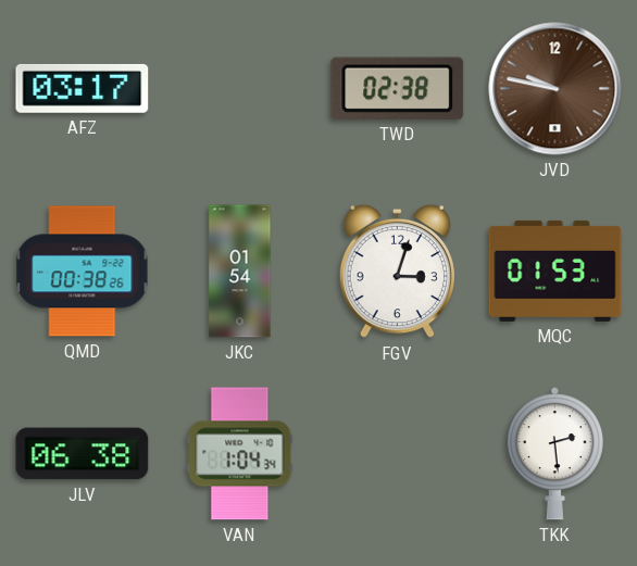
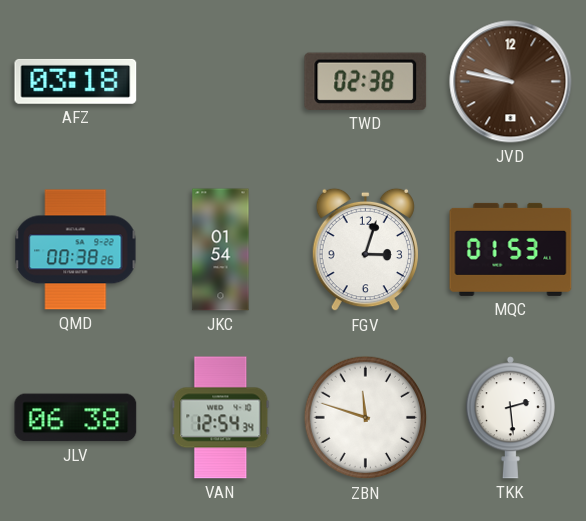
AFZ: 03:17 -> 03:18 (76, 81)
VAN: 1:04 -> 12:54 (221, 418)
ZBN: none -> 11:48 (366, 418)
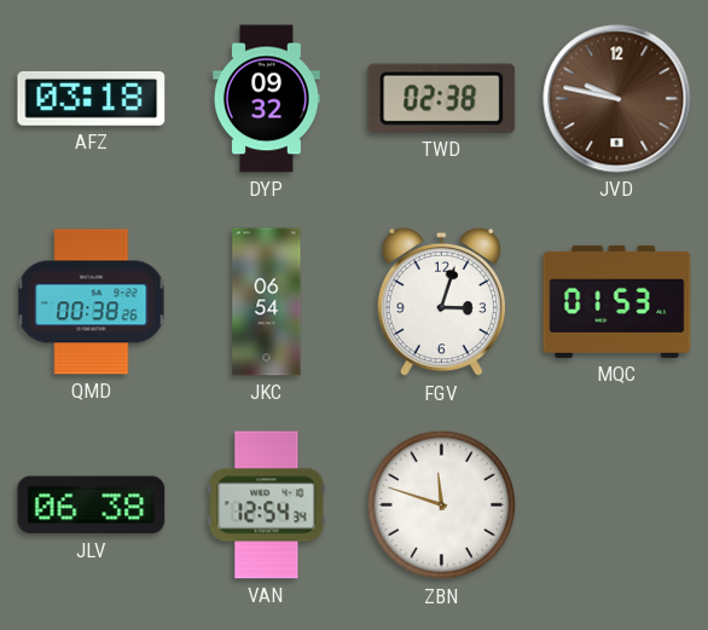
DYP: none -> 09:32 (266, 99)
JKC: 01:54 -> 06:54 (267, 302)
TKK: 2:29 -> none (510, 418)
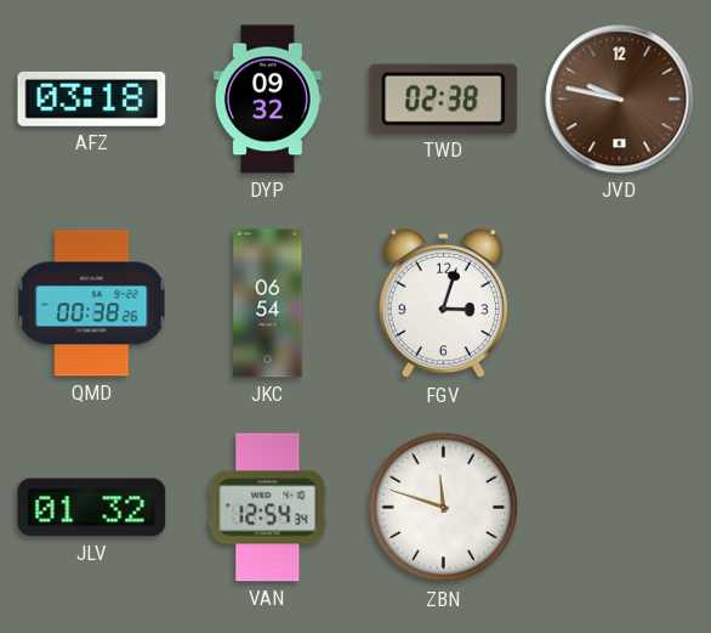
MQC: 01:53 -> none (617, 301)
JLV: 06:38 -> 01:32 (92, 508)
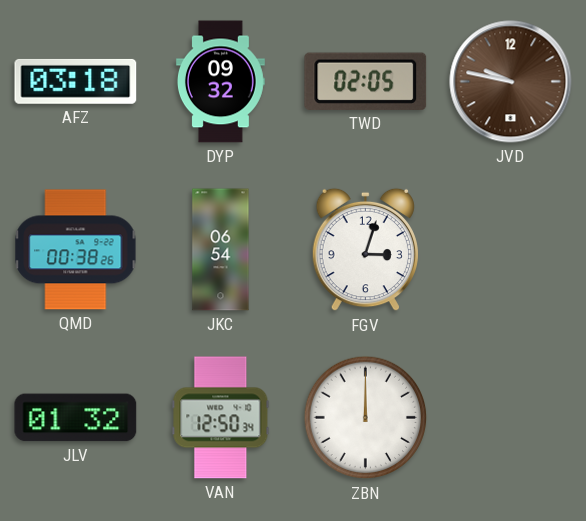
TWD: 02:38 -> 02:05 (366, 81)
VAN: 12:54 -> 12:50 (221, 418)
ZBN: 11:48 -> 12:00 (366, 418)
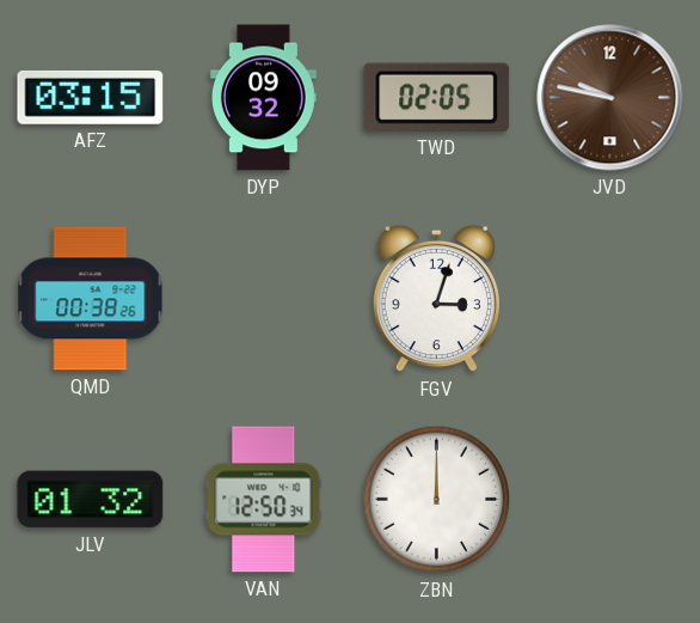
AFZ: 03:18 -> 03:15 (91, 97)
JKC: 06:54 -> none (221, 250)
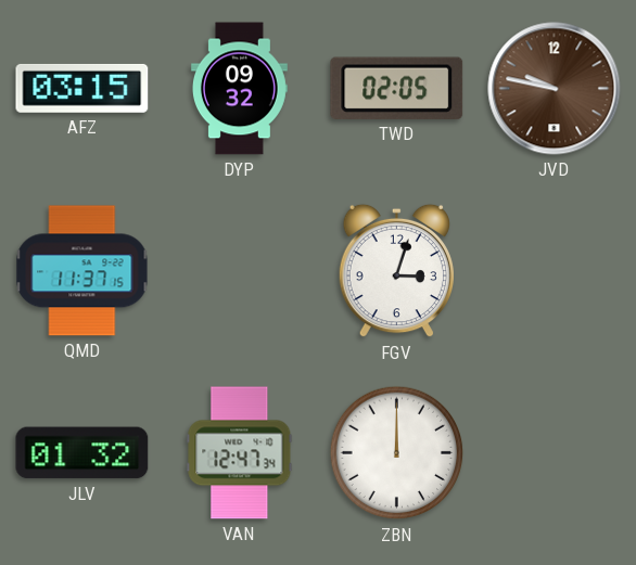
QMD: 00:38 -> 11:37 (82, 271)
VAN: 12:50 -> 12:47 (240, 453)
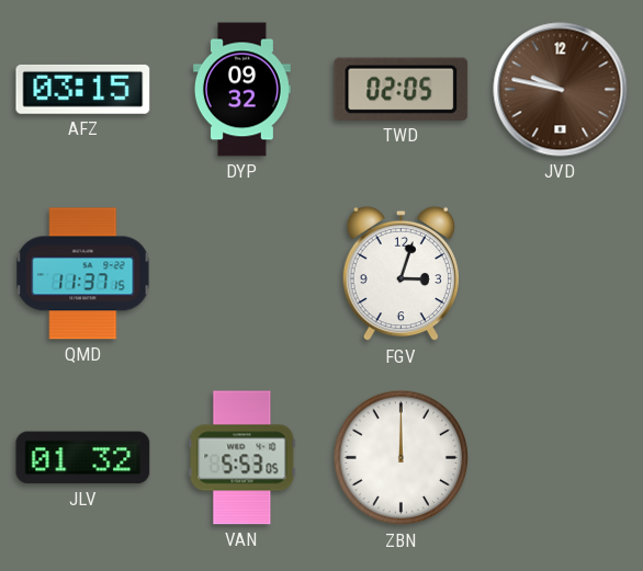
VAN: 12:47 -> 5:53 (242, 458)
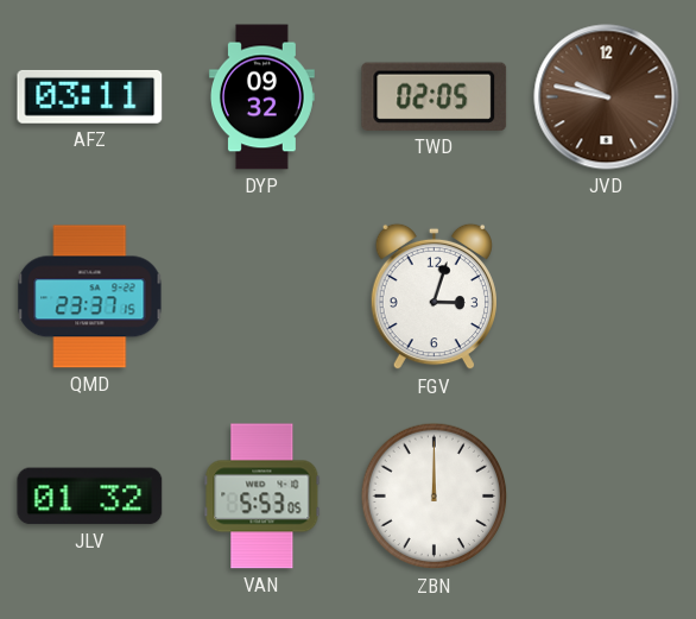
AFZ: 03:15 -> 03:11 (90, 96)
QMD: 11:37 -> 23:37 (90, 297)
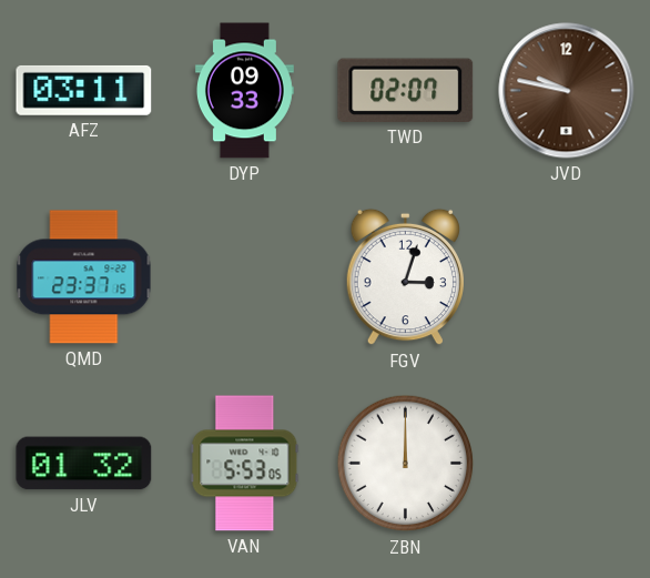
DYP: 09:32 -> 09:33 (244, 91)
TWD: 02:05 -> 02:07 (406, 90)
